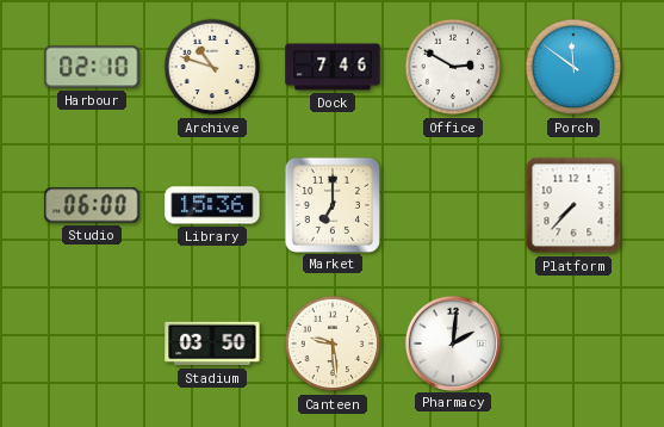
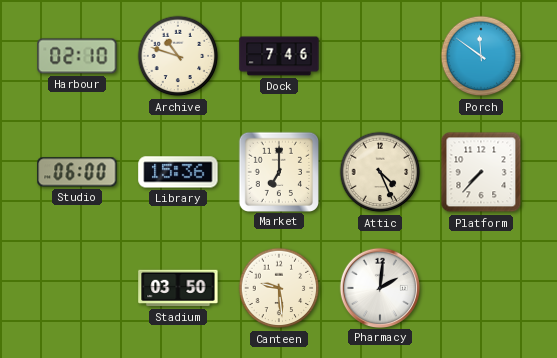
Office: 2:50 -> none (453, 67)
Attic: none -> 4:26 (380, 172)
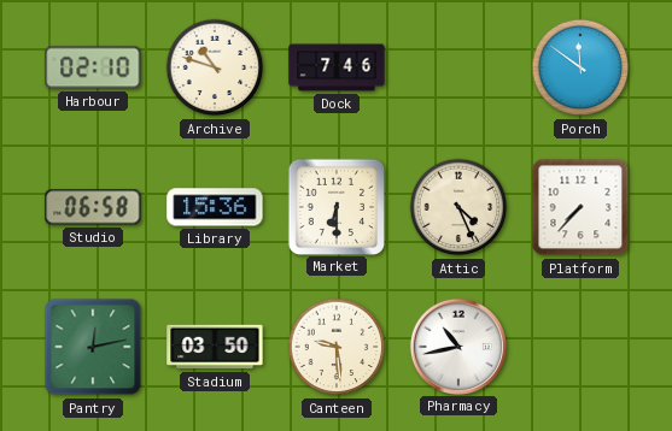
Studio: 06:00 -> 06:58 (93, 207)
Market: 7:00 -> 6:30 (335, 206)
Pantry: none -> 12:13 (93, 347)
Pharmacy: 2:01 -> 10:43 (457, 346)
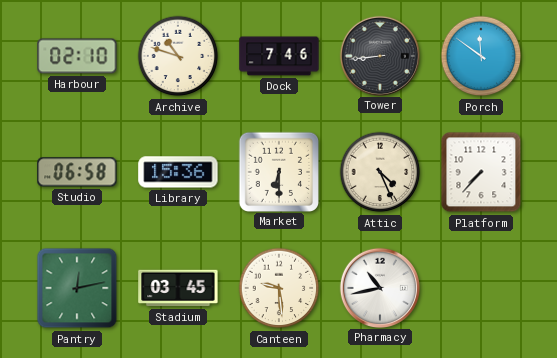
Tower: none -> 8:44 (379, 55)
Stadium: 03:50 -> 03:45 (178, 288)
